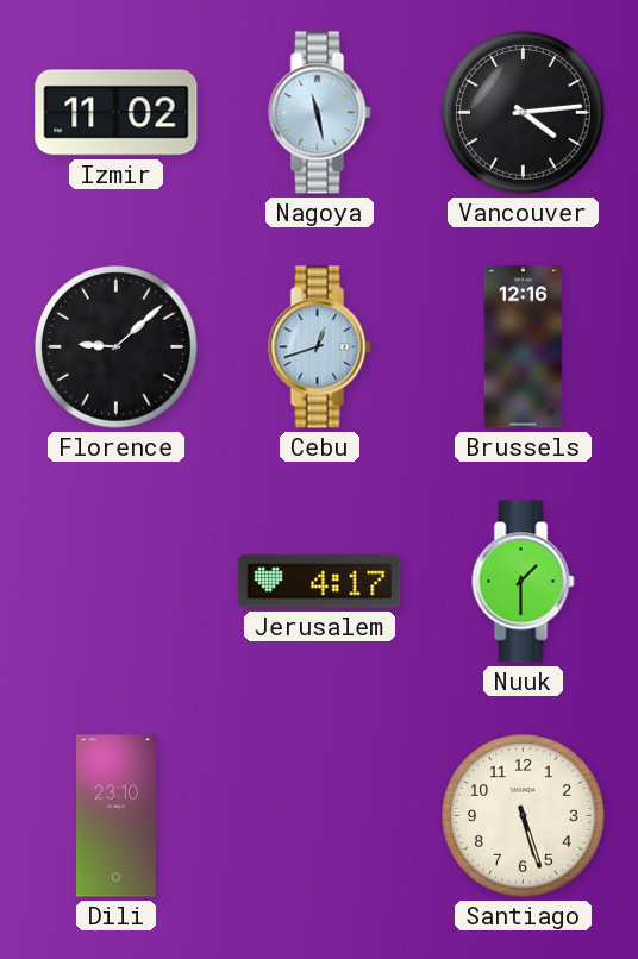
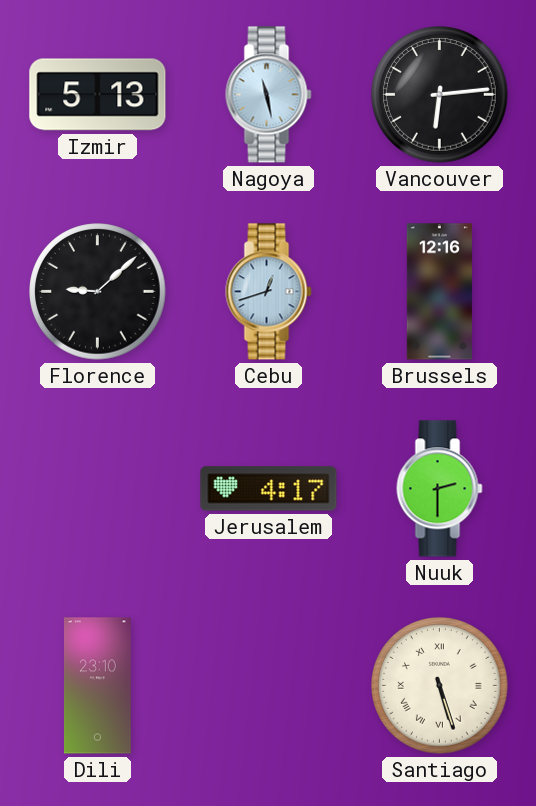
Izmir: 11:02 -> 5:13 (98, 95)
Vancouver: 4:14 -> 6:14 (440, 95)
Nuuk: 1:30 -> 2:30 (440, 489)
Santiago numerals: Arabic -> Roman (440, 686)
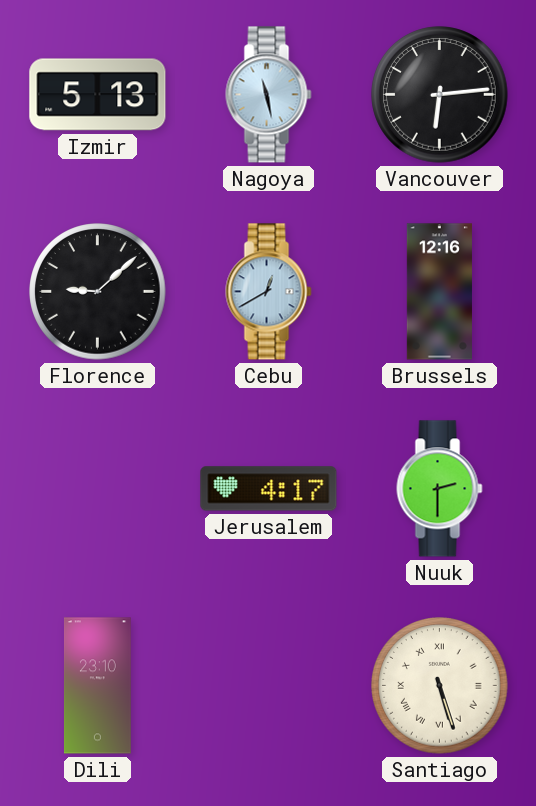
Cebu: 12:42 -> 12:40 (269, 292)
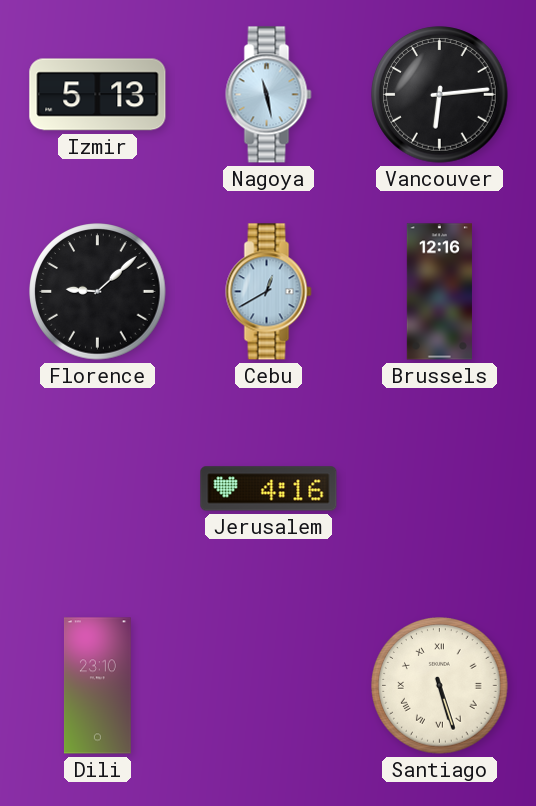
Jerusalem: 4:17 -> 4:16 (269, 489)
Nuuk: 2:30 -> none (440, 489)
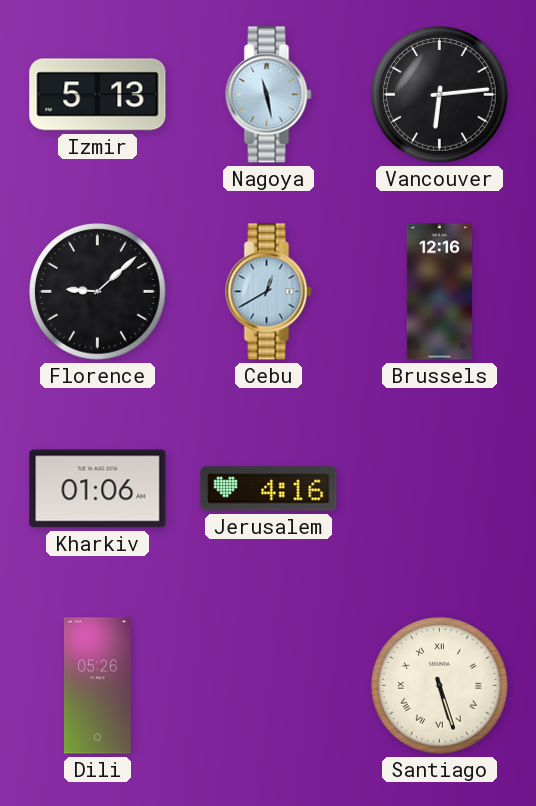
Kharkiv: none -> 01:06 (98, 489)
Dili: 23:10 -> 05:26 (97, 686)
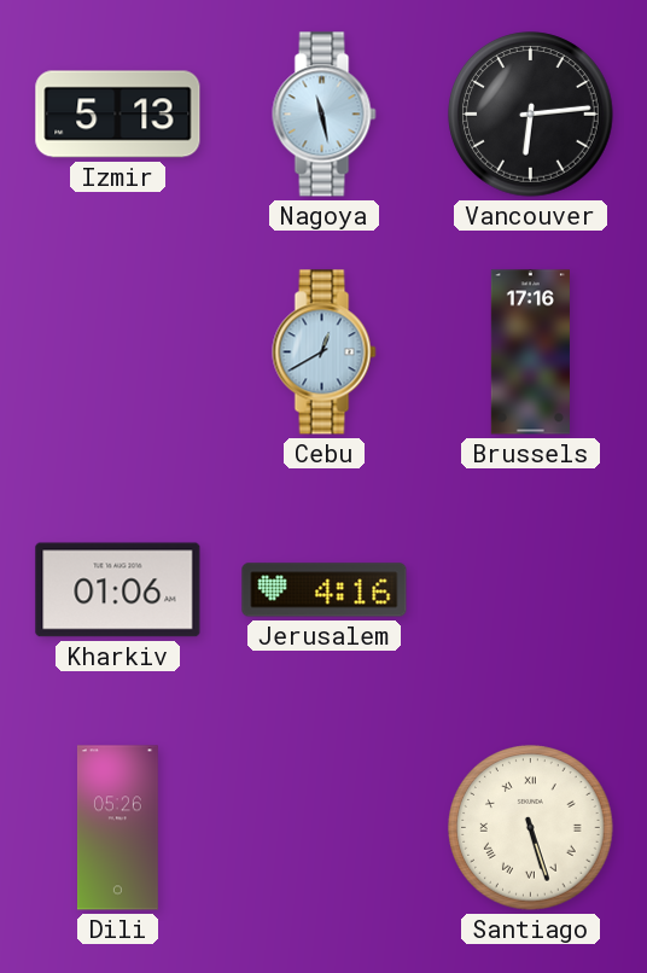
Florence: 9:08 -> none (98, 292)
Brussels: 12:16 -> 17:16 (530, 353)
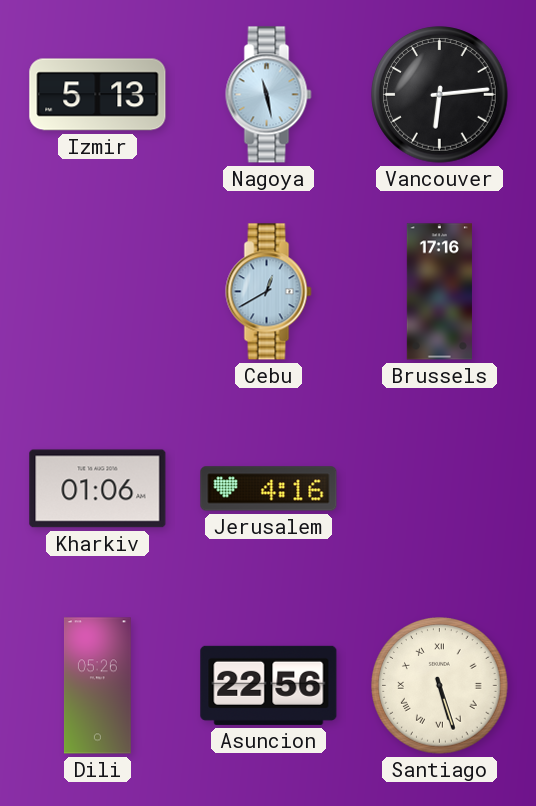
Asuncion: none -> 22:56 (269, 685)
